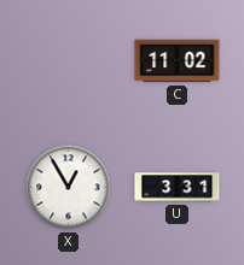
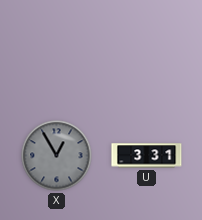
C: 11:02 -> none (178, 61)
X dial: white -> grey (57, 156)
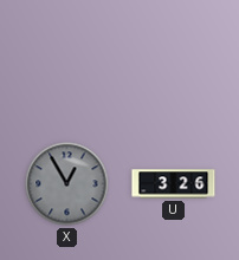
U: 3:31 -> 3:26 (174, 184)
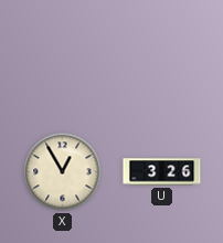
X dial: grey -> cream (63, 172)
